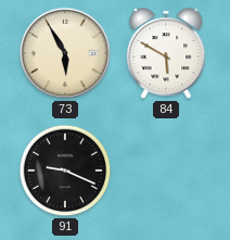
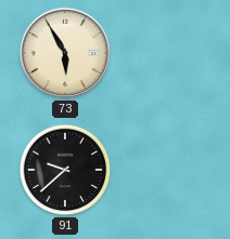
84: 5:50 -> none (166, 54)
91: 9:19 -> 9:38 (65, 170)
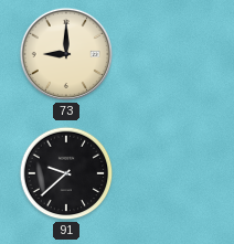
73: 5:55 -> 9:00 (66, 54)
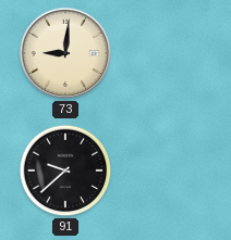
73: 9:00 -> 9:01 (65, 53)
